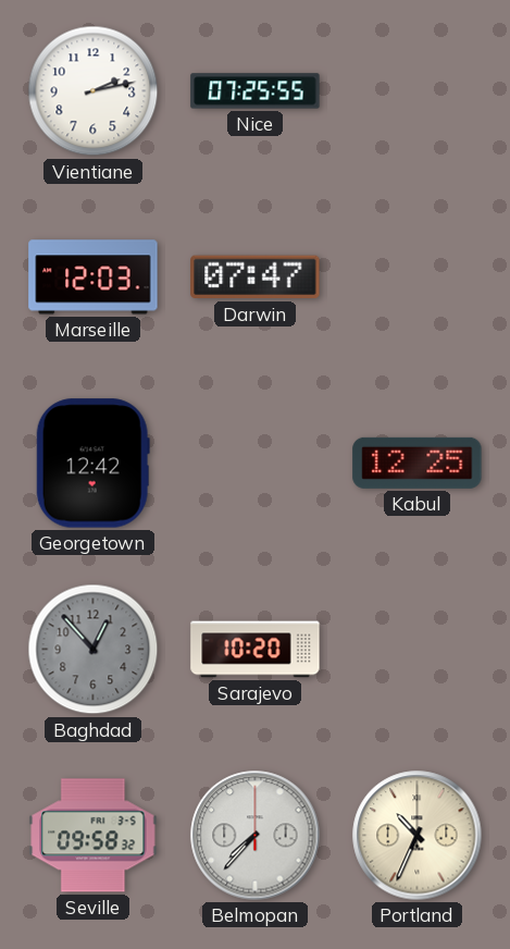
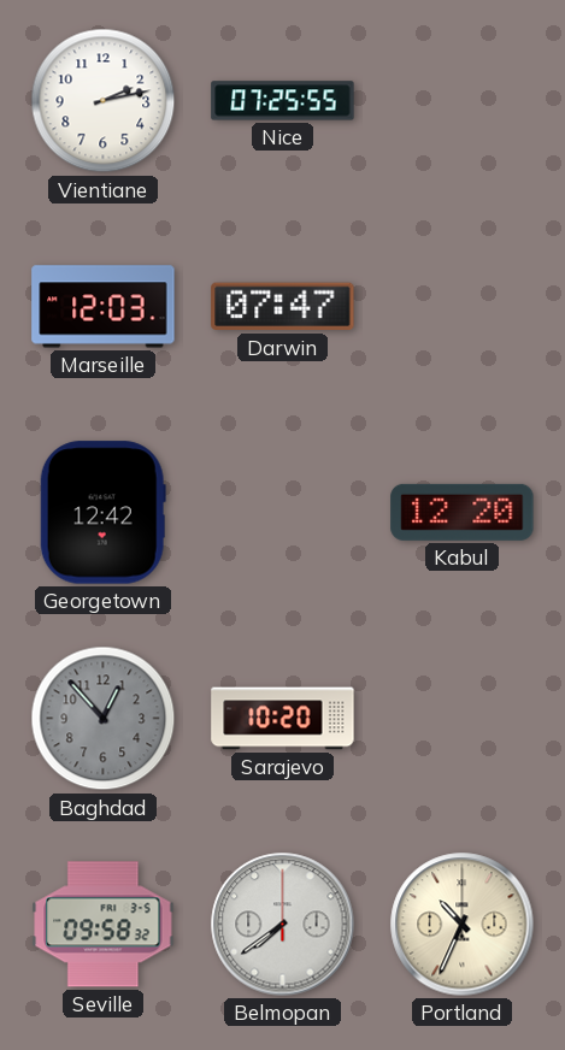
Kabul: 12:25 -> 12:20 (463, 512)
Belmopan: 7:37 -> 7:39 (283, 925)
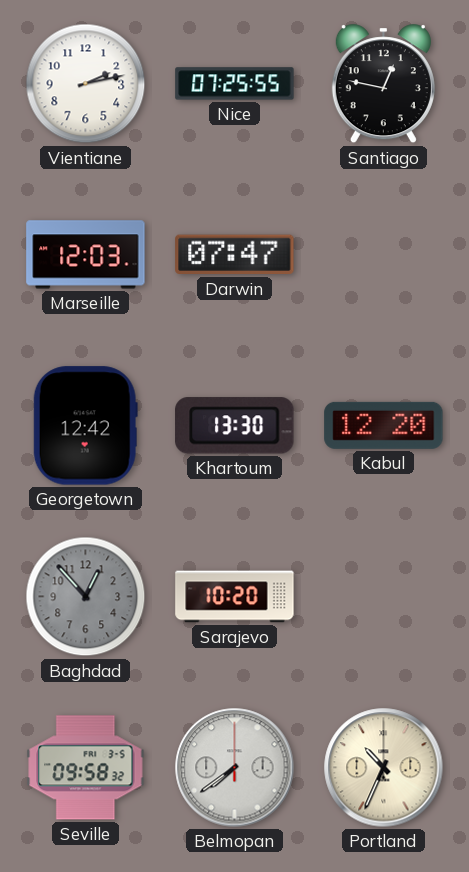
Santiago: none -> 12:47 (383, 84)
Khartoum: none -> 13:30 (235, 426)
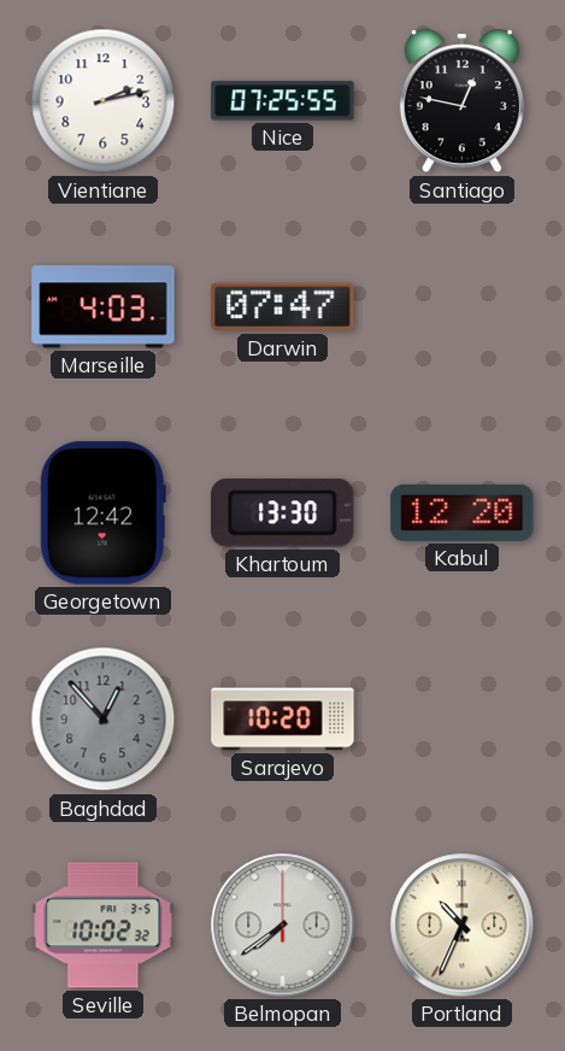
Marseille: 12:03 -> 4:03 (104, 307)
Seville: 09:58 -> 10:02 (104, 926)
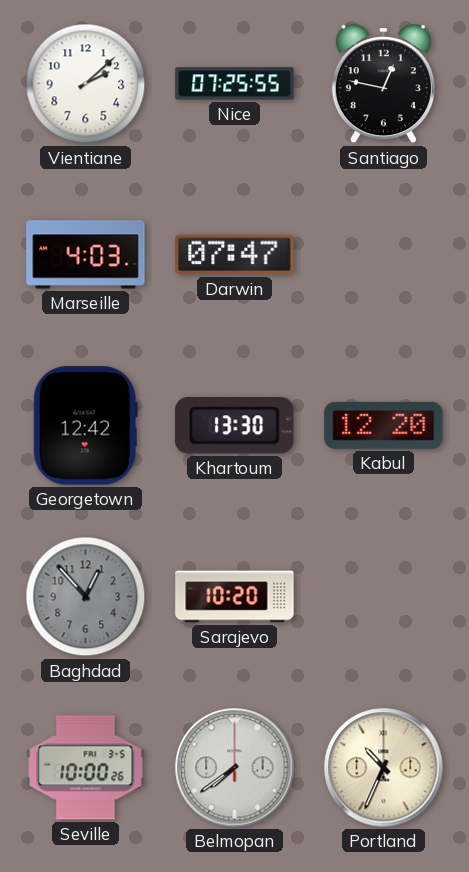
Vientiane: 2:13 -> 2:08 (86, 84)
Seville: 10:02 -> 10:00 (86, 768)
